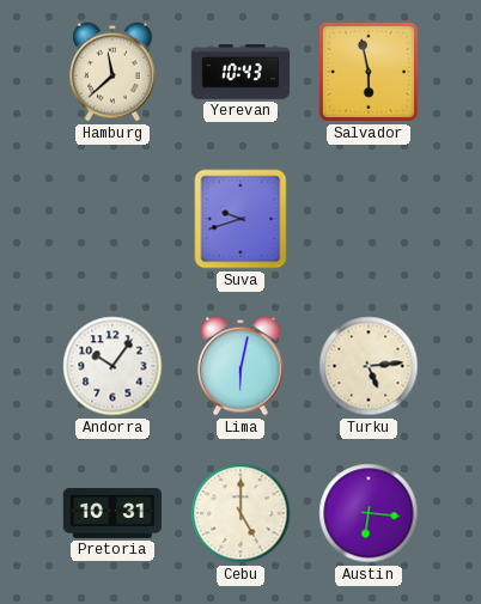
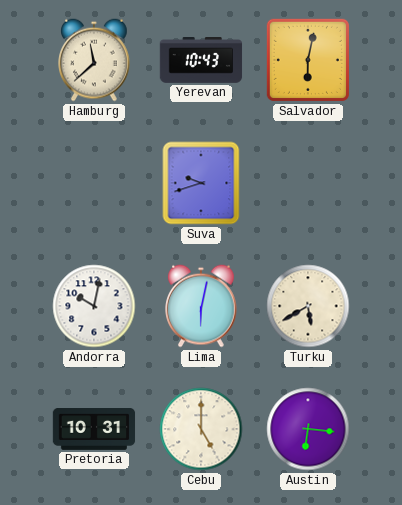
Salvador: 5:58 -> 6:02 (308, 60)
Andorra: 10:06 -> 10:02 (94, 306)
Turku: 5:14 -> 5:40 (308, 306)
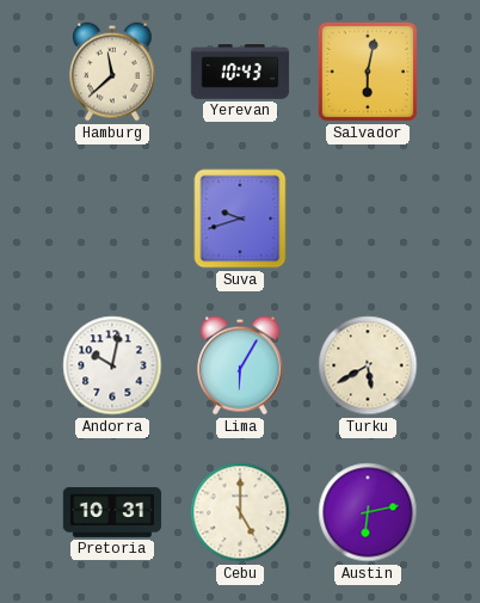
Lima: 6:02 -> 6:05 (241, 365)
Austin: 6:16 -> 6:13 (368, 512)
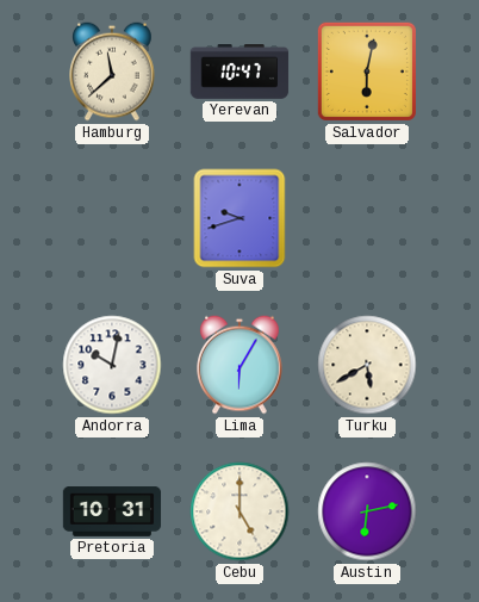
Yerevan: 10:43 -> 10:47 (240, 73)
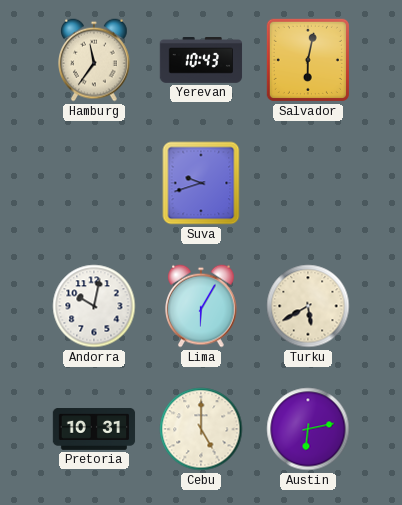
Hamburg: 11:38 -> 11:36 (95, 60)
Yerevan: 10:47 -> 10:43 (201, 61)
